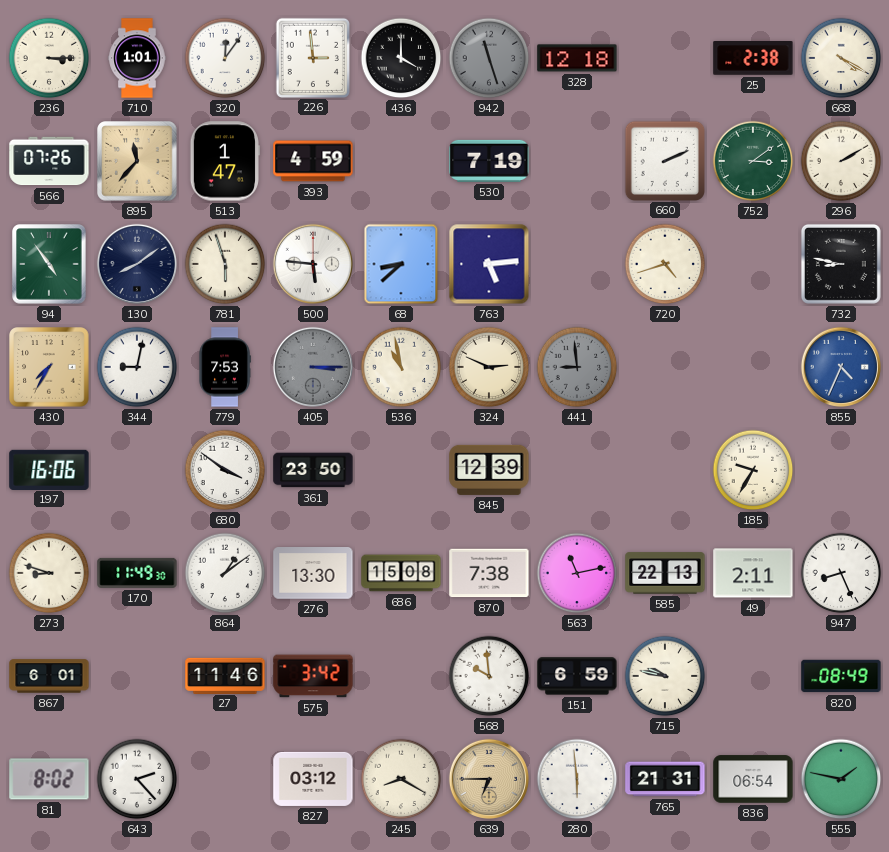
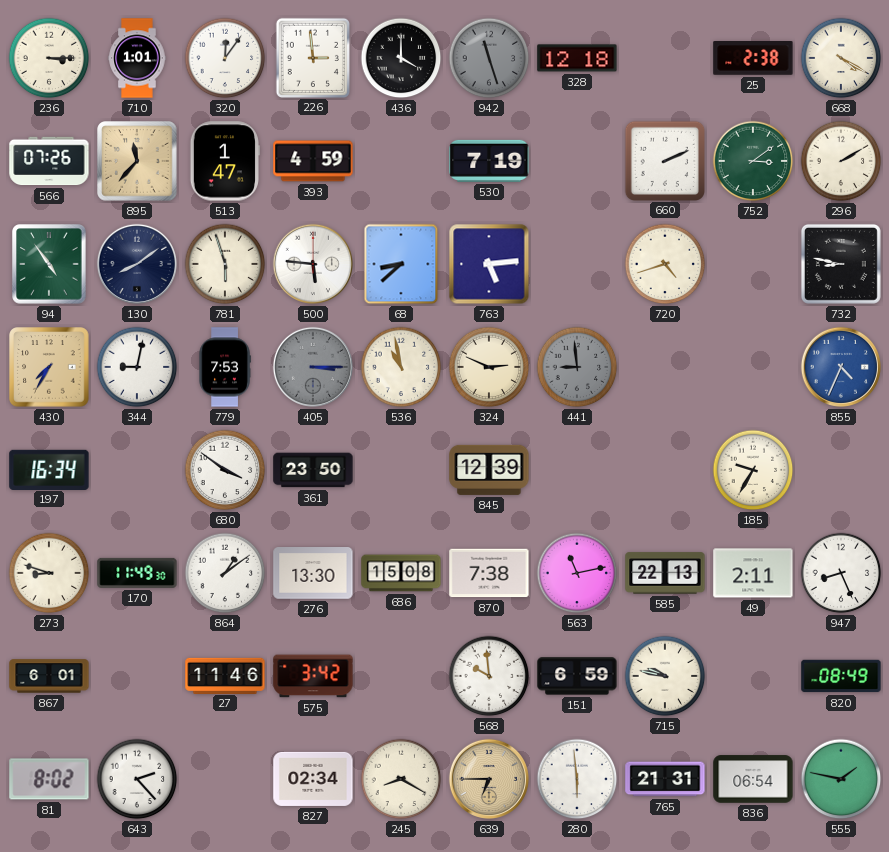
197: 16:06 -> 16:34 (49, 469)
827: 03:12 -> 02:34 (313, 779)
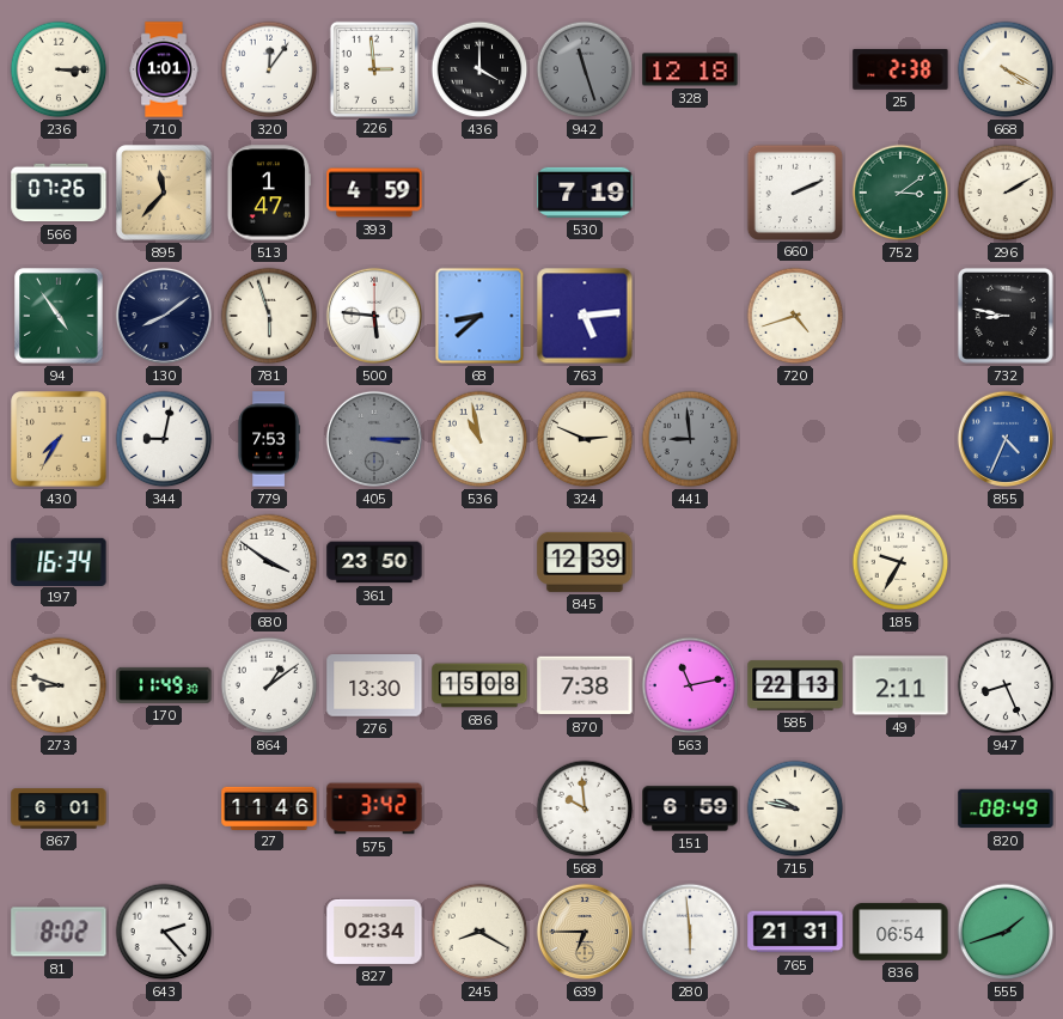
555: 1:47 -> 1:42 (1006, 932)
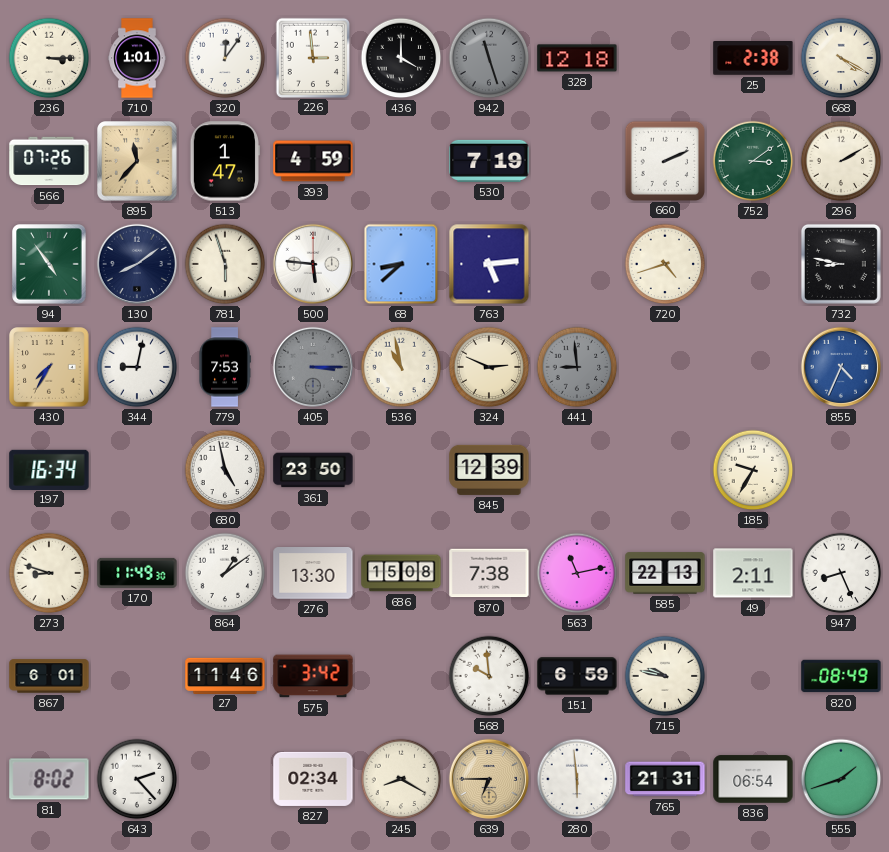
680: 3:51 -> 4:58 (225, 470)
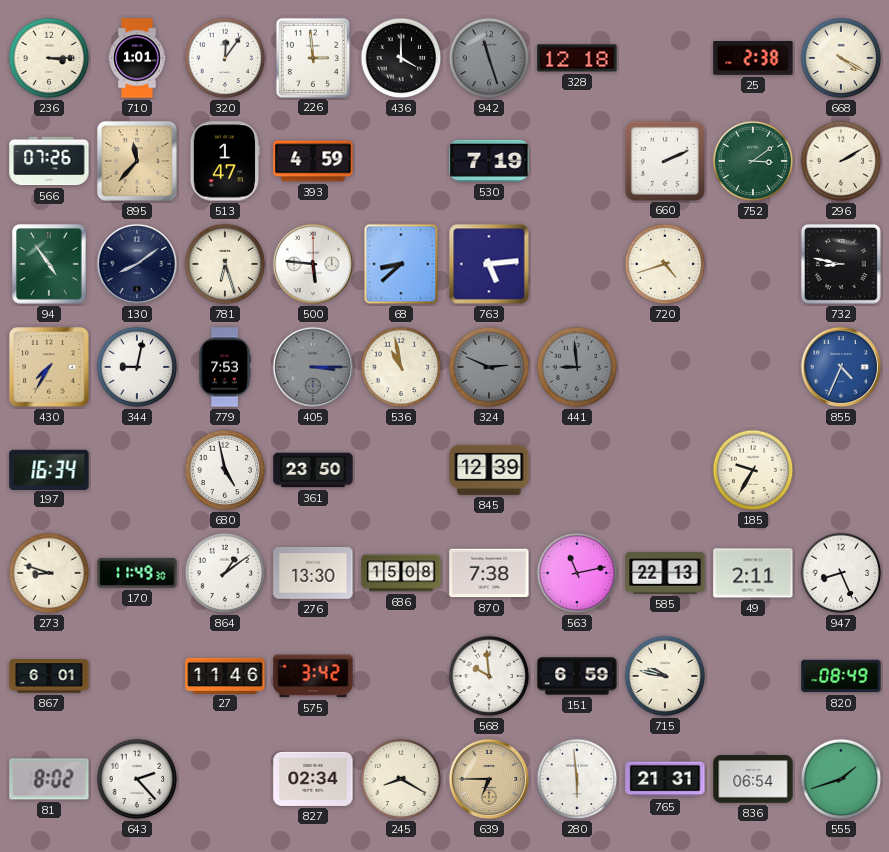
781: 5:57 -> 6:27 (225, 264)
324 dial: cream -> grey (489, 367)
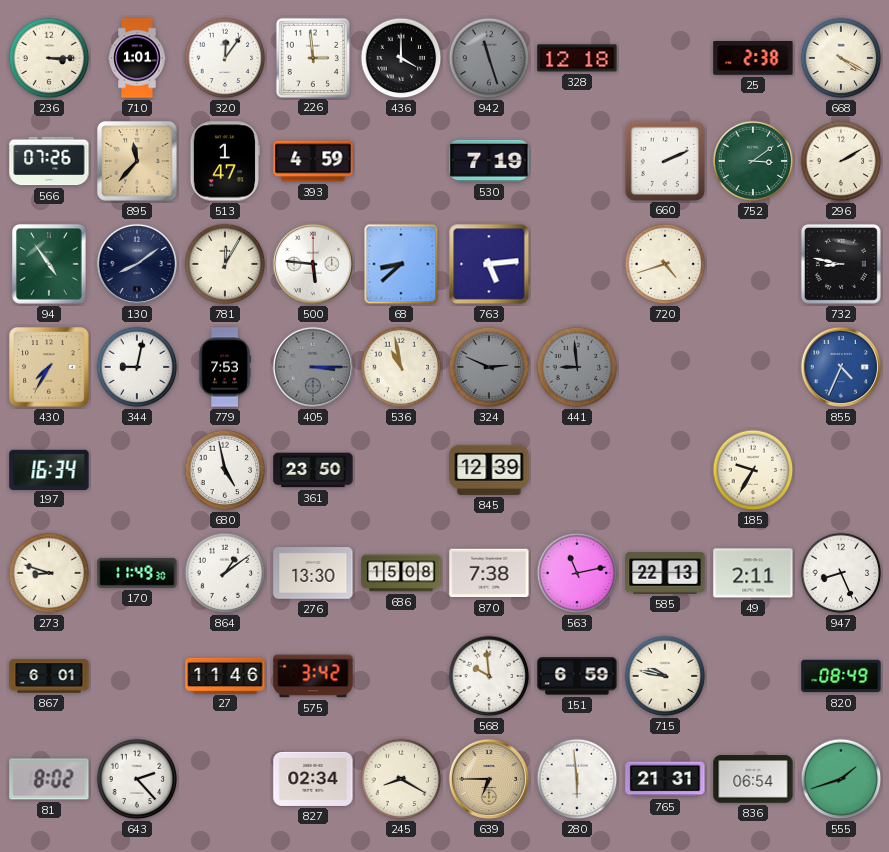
781: 6:27 -> 12:05 (225, 264)
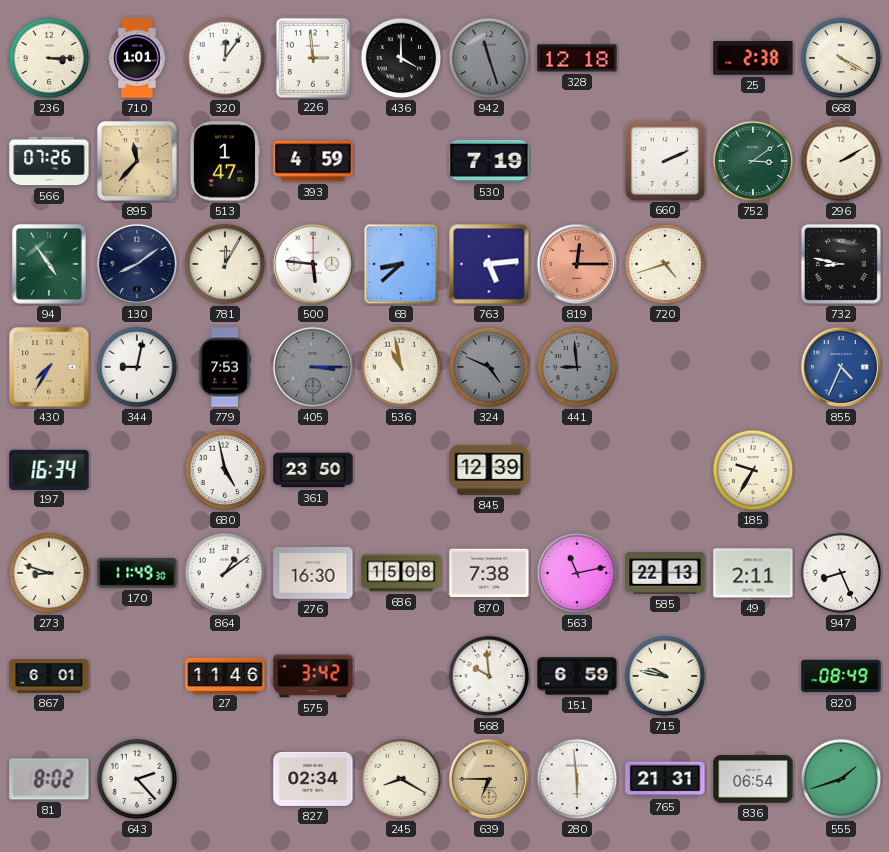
819: none -> 12:15 (577, 264)
324: 2:49 -> 4:49 (489, 367)
276: 13:30 -> 16:30 (313, 573)
